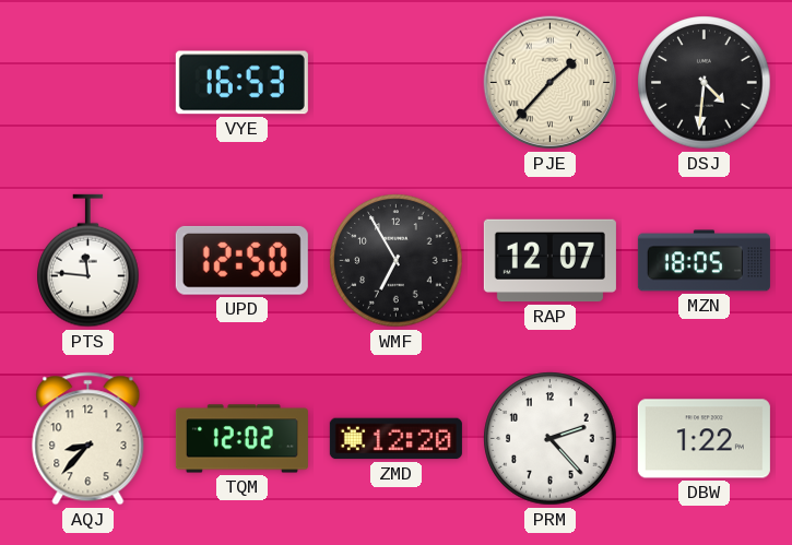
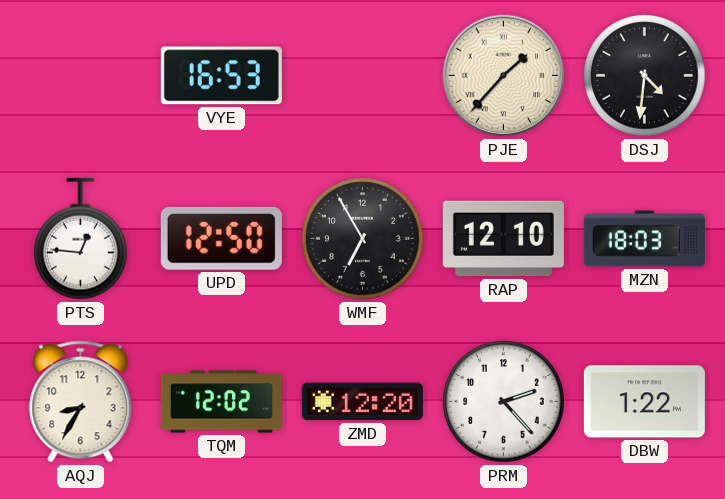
PTS: 11:46 -> 12:46 (81, 239)
RAP: 12:07 -> 12:10 (503, 239)
MZN: 18:05 -> 18:03 (644, 239)
AQJ: 8:37 -> 8:35 (81, 402)
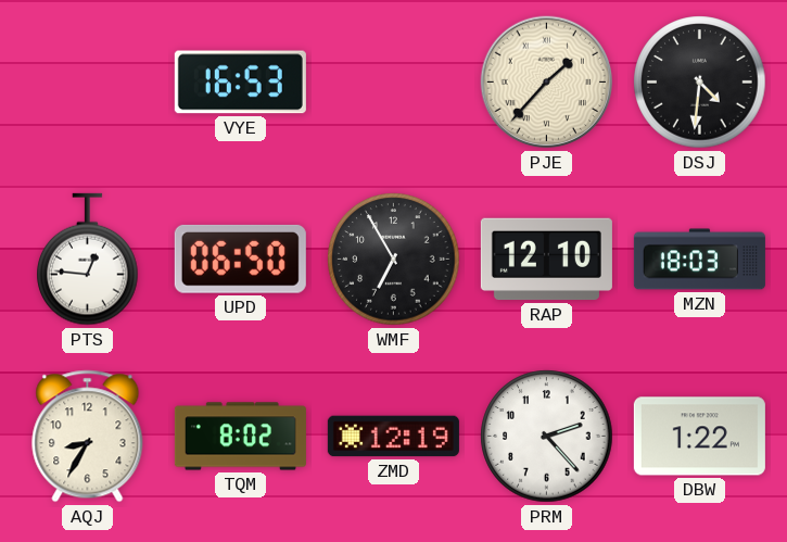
UPD: 12:50 -> 06:50 (240, 259)
TQM: 12:02 -> 8:02 (240, 437)
ZMD: 12:20 -> 12:19 (393, 437)
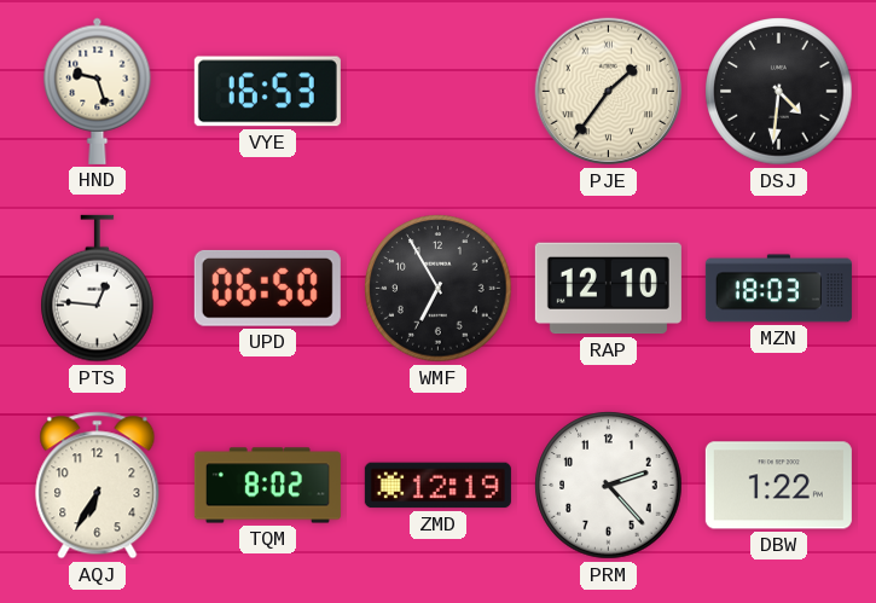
HND: none -> 9:27 (98, 91)
PJE: 1:37 -> 1:36 (609, 92)
AQJ: 8:35 -> 6:35 (98, 486)
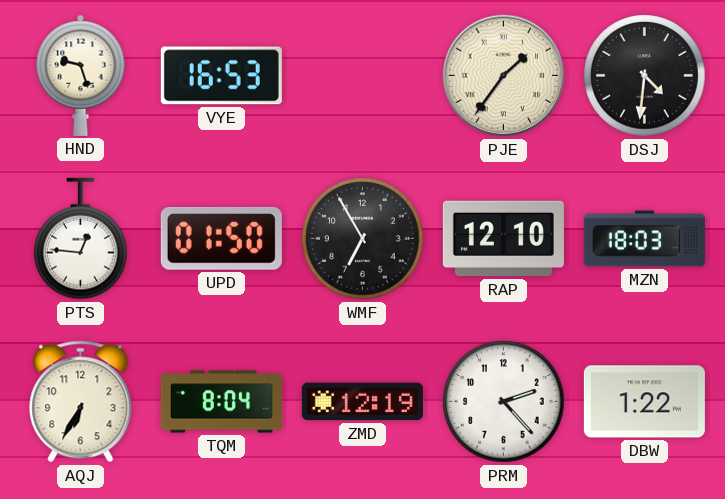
UPD: 06:50 -> 01:50 (221, 238)
TQM: 8:02 -> 8:04 (221, 402)
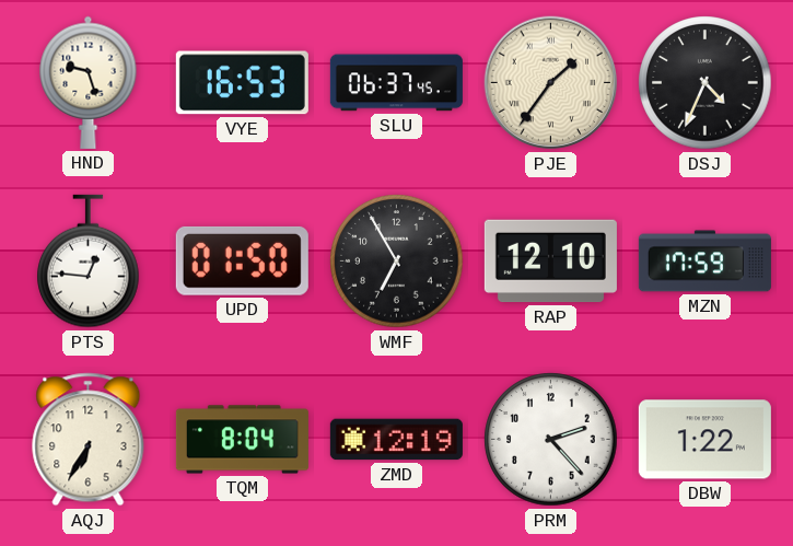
SLU: none -> 06:37 (396, 83)
DSJ: 4:31 -> 4:34 (705, 83)
MZN: 18:03 -> 17:59 (704, 262)
